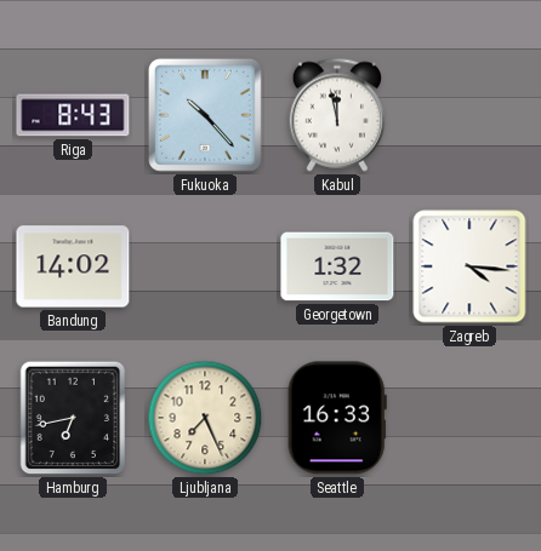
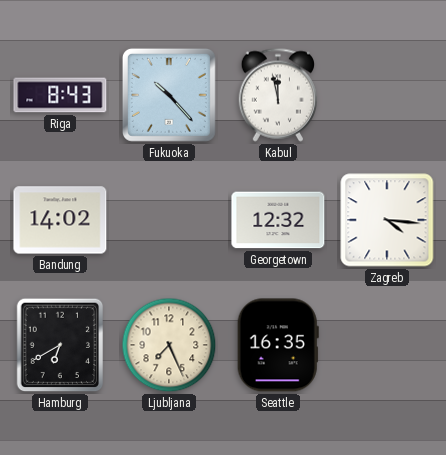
Georgetown: 1:32 -> 12:32 (278, 220)
Hamburg: 6:43 -> 6:40 (60, 345)
Seattle: 16:33 -> 16:35 (278, 345)
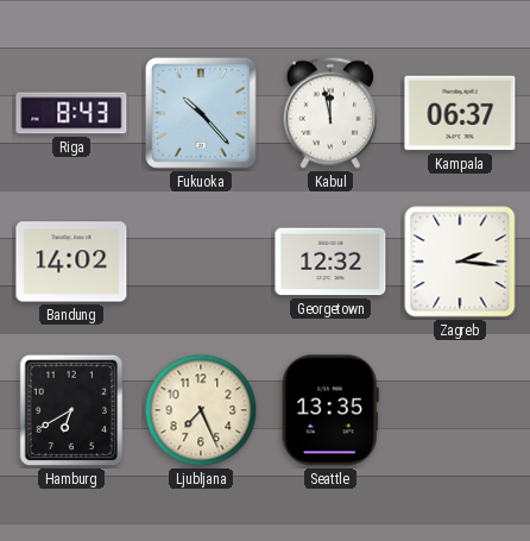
Kampala: none -> 06:37 (460, 113)
Zagreb: 4:16 -> 2:16 (460, 262)
Seattle: 16:35 -> 13:35 (330, 410)
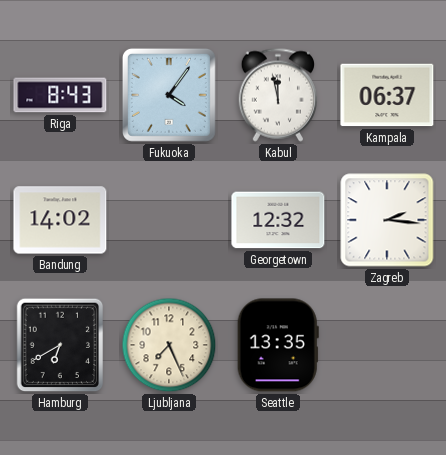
Fukuoka: 10:23 -> 4:06 (169, 95)
